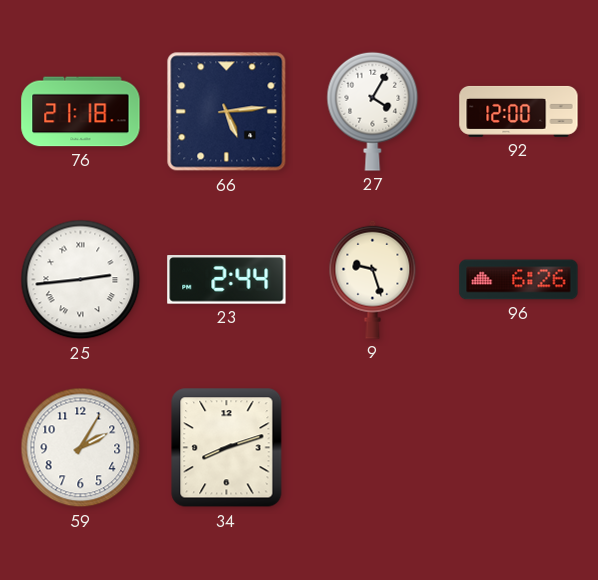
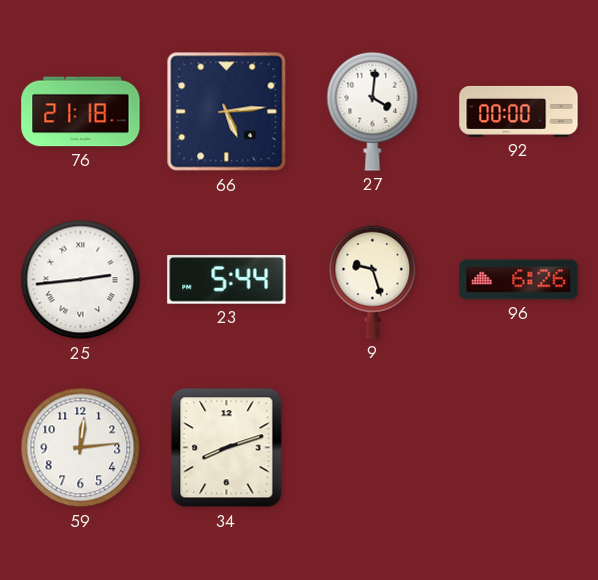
27: 4:05 -> 4:01 (373, 111)
92: 12:00 -> 00:00 (519, 111)
23: 2:44 -> 5:44 (227, 280)
59: 2:05 -> 12:14 (81, 448)
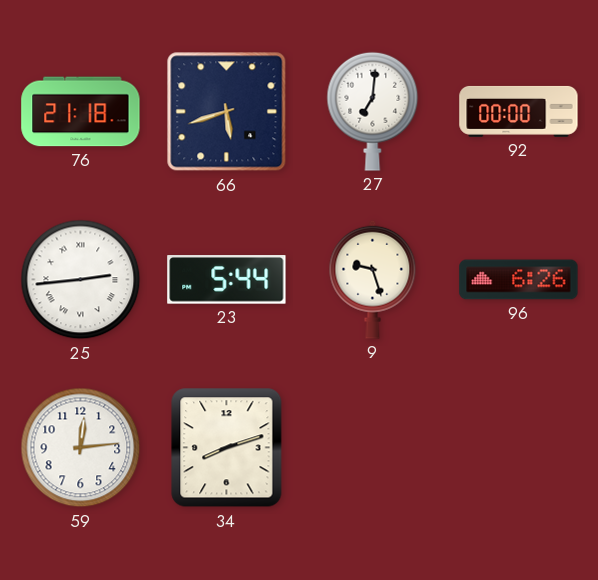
66: 5:14 -> 5:42 (227, 112)
27: 4:01 -> 7:01 (373, 111)
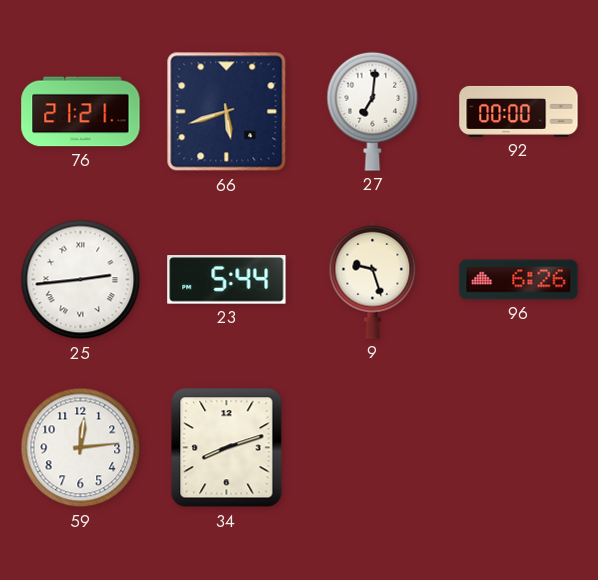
76: 21:18 -> 21:21 (81, 112)
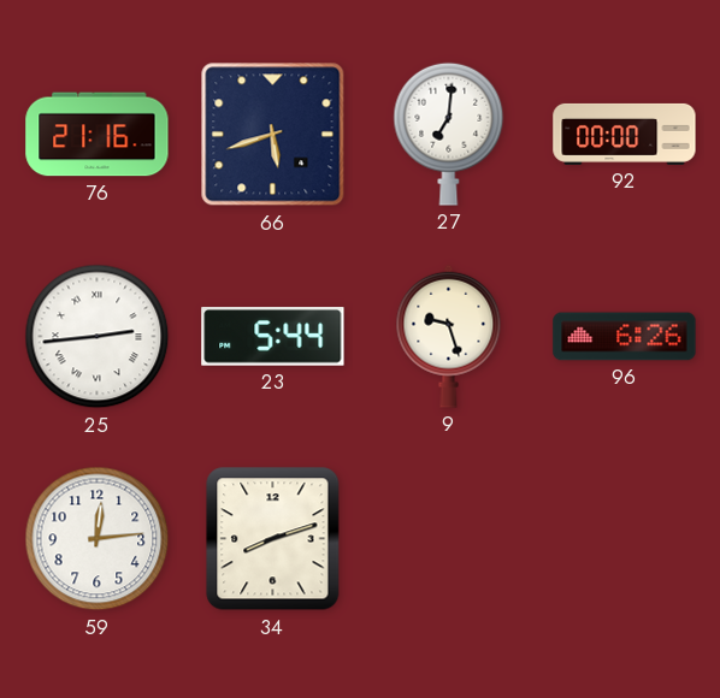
76: 21:21 -> 21:16 (98, 135)
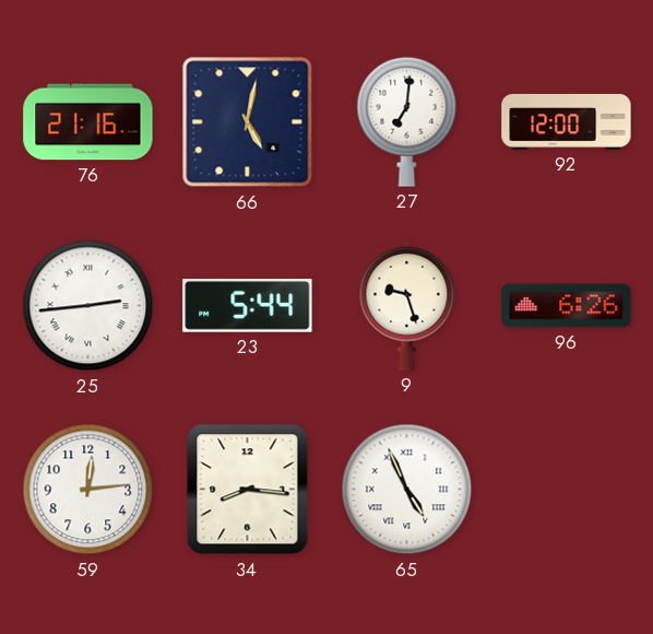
66: 5:42 -> 5:02 (248, 122)
92: 00:00 -> 12:00 (567, 121)
34: 8:12 -> 8:16 (248, 490)
65: none -> 4:56 (407, 490)
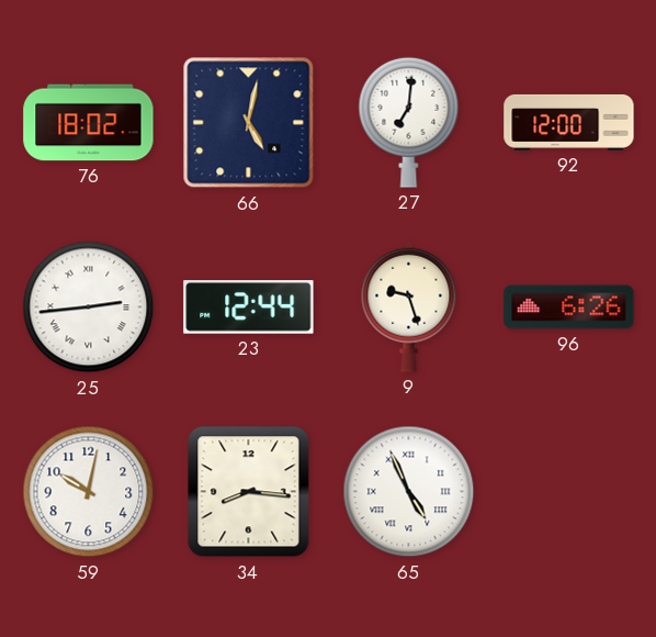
76: 21:16 -> 18:02 (89, 123)
23: 5:44 -> 12:44 (249, 308)
59: 12:14 -> 10:02 (89, 492)
